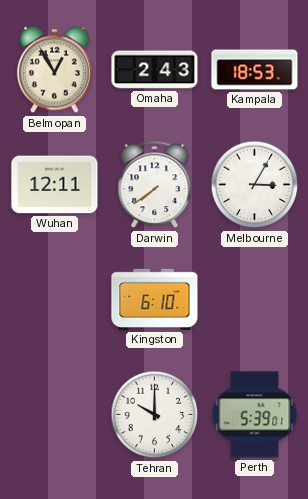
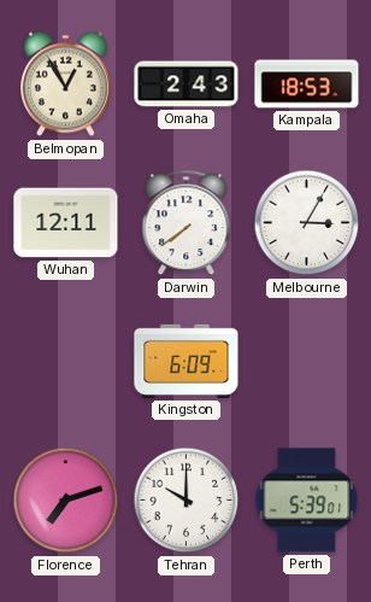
Kingston: 6:10 -> 6:09 (187, 361)
Florence: none -> 7:12 (66, 501)
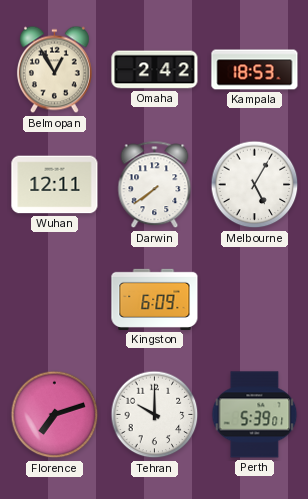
Omaha: 2:43 -> 2:42 (155, 70)
Melbourne: 3:05 -> 5:05 (255, 185)
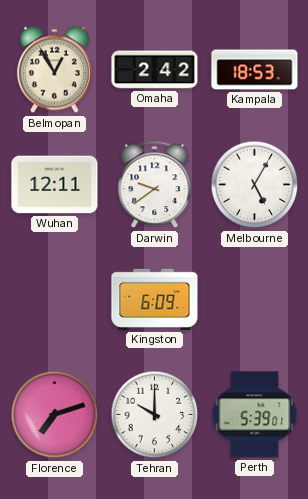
Darwin: 7:39 -> 9:39 (155, 185)
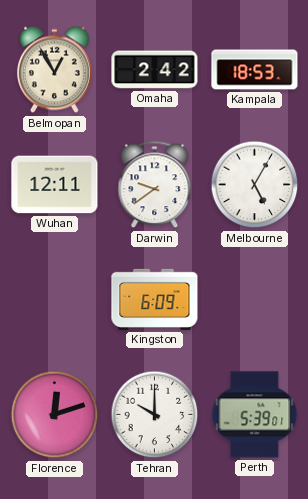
Florence: 7:12 -> 12:12 (55, 415)
